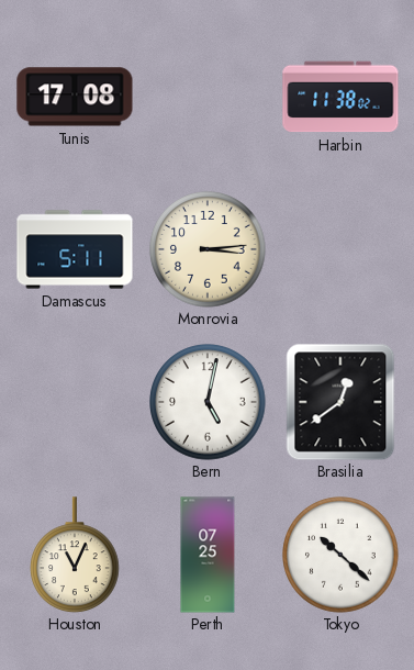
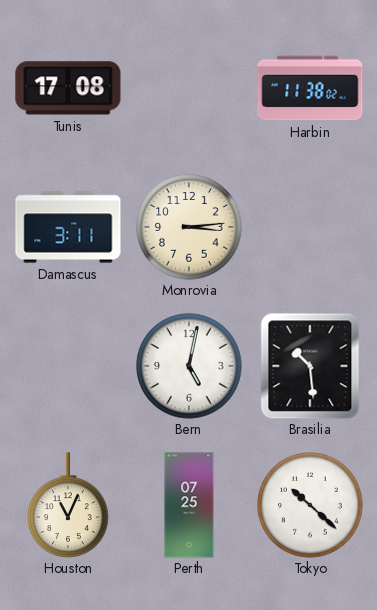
Damascus: 5:11 -> 3:11 (68, 227)
Brasilia: 12:39 -> 10:29 (310, 366)
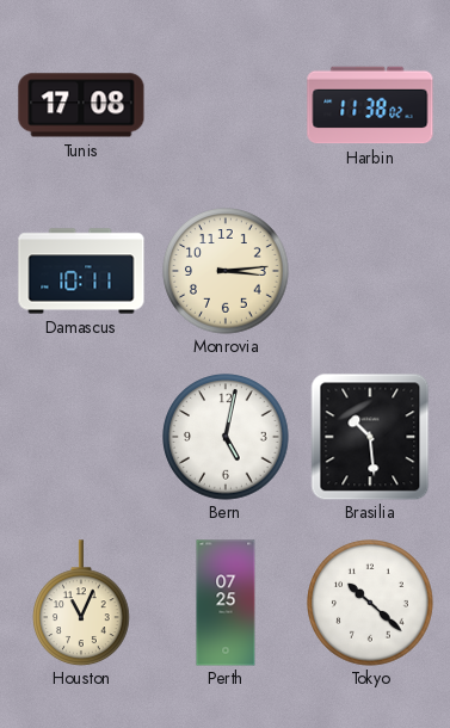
Damascus: 3:11 -> 10:11 (81, 271)
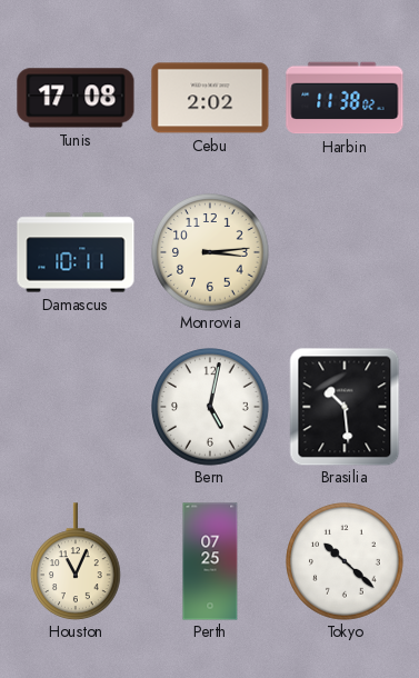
Cebu: none -> 2:02 (210, 98)
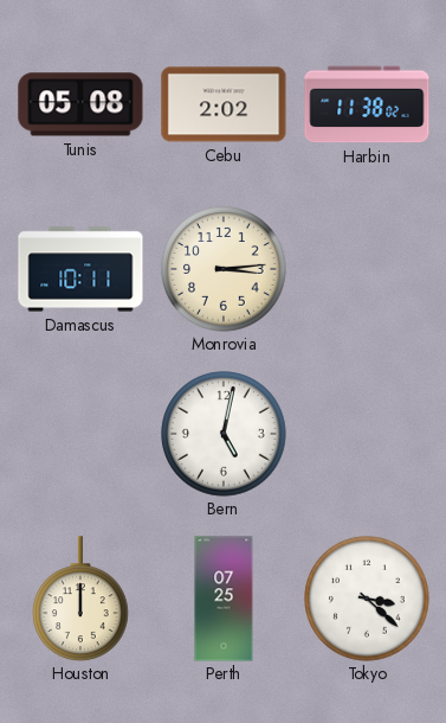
Tunis: 17:08 -> 05:08 (80, 104)
Brasilia: 10:29 -> none (345, 407)
Houston: 11:04 -> 12:00 (82, 599)
Tokyo: 10:22 -> 3:22 (367, 599)
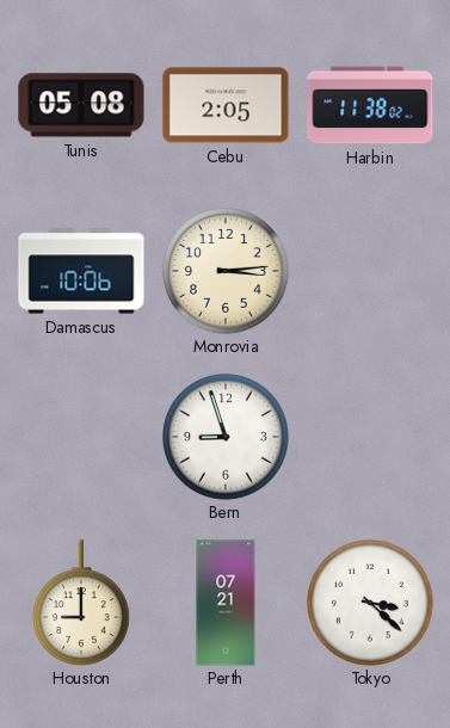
Cebu: 2:02 -> 2:05 (226, 105)
Damascus: 10:11 -> 10:06 (81, 271)
Bern: 5:02 -> 8:57 (226, 437)
Houston: 12:00 -> 9:00 (82, 603)
Perth: 07:25 -> 07:21 (226, 603)
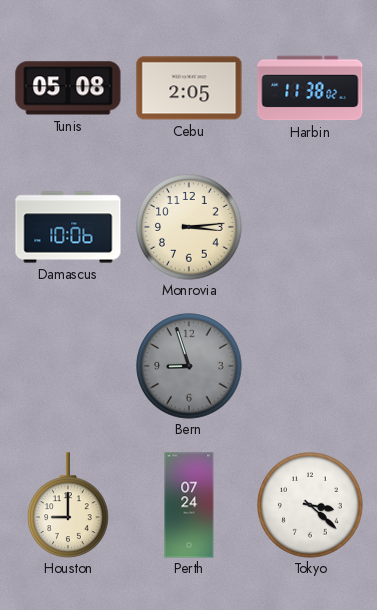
Bern dial: white -> grey (189, 366)
Perth: 07:21 -> 07:24 (189, 505)
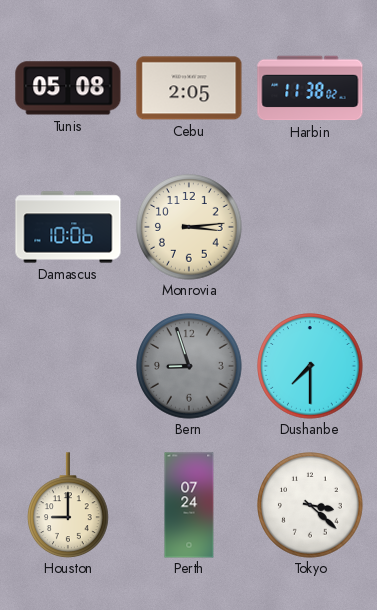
Dushanbe: none -> 7:30 (310, 366)
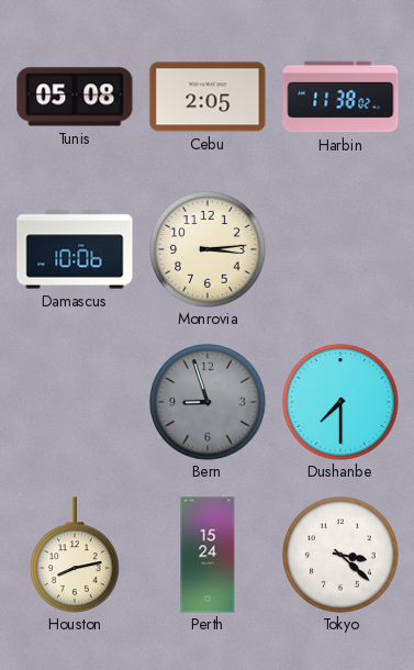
Houston: 9:00 -> 8:13 (76, 555)
Perth: 07:24 -> 15:24 (208, 555)
